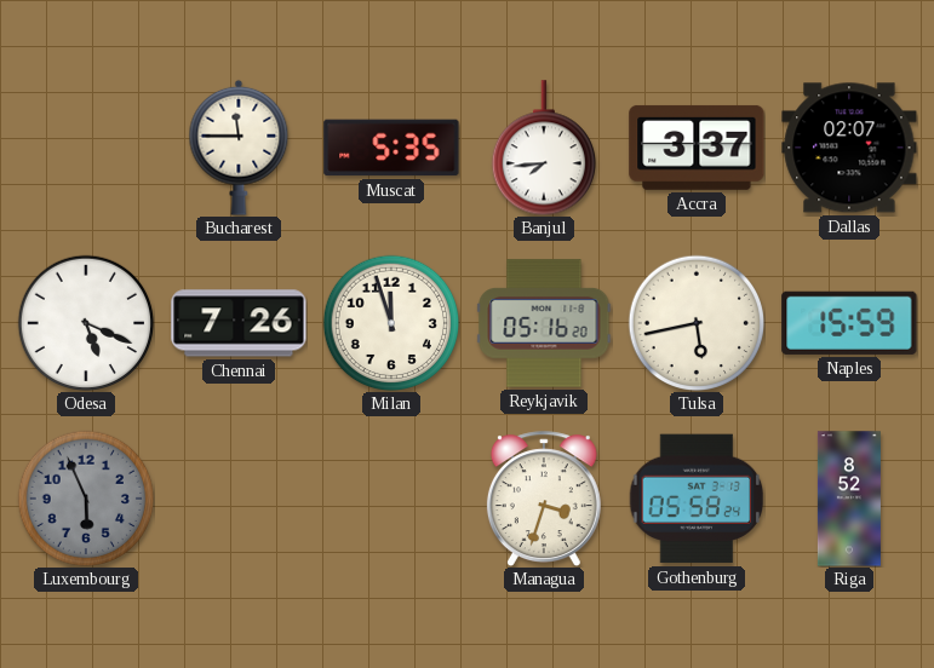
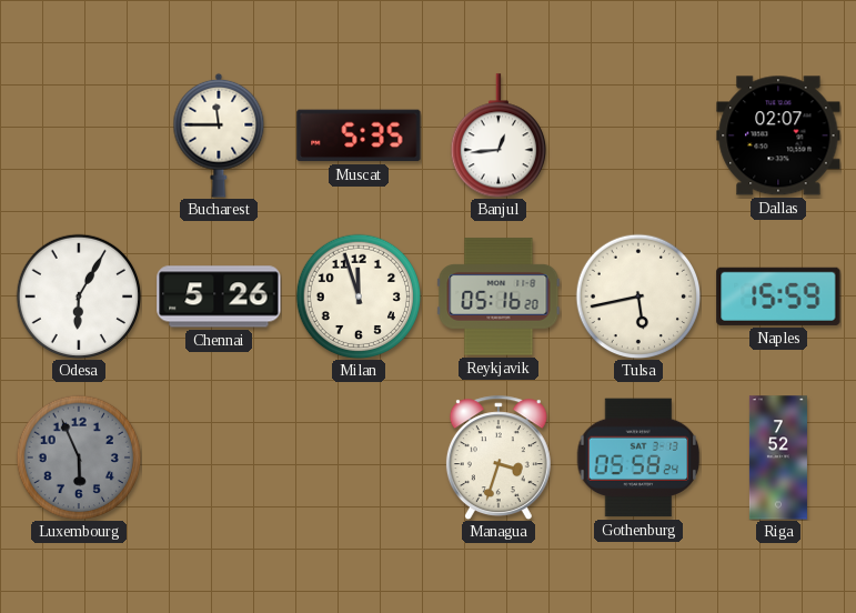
Banjul: 7:44 -> 12:44 (497, 135)
Accra: 3:37 -> none (697, 148)
Odesa: 5:19 -> 6:05 (79, 297)
Chennai: 7:26 -> 5:26 (219, 297)
Riga: 8:52 -> 7:52 (778, 458)
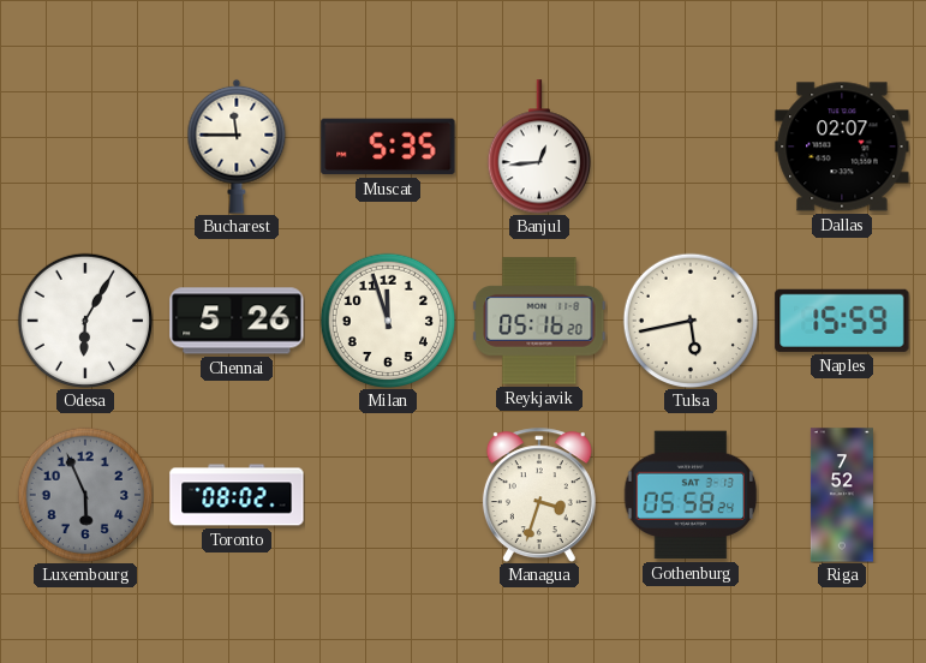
Toronto: none -> 08:02 (237, 495)
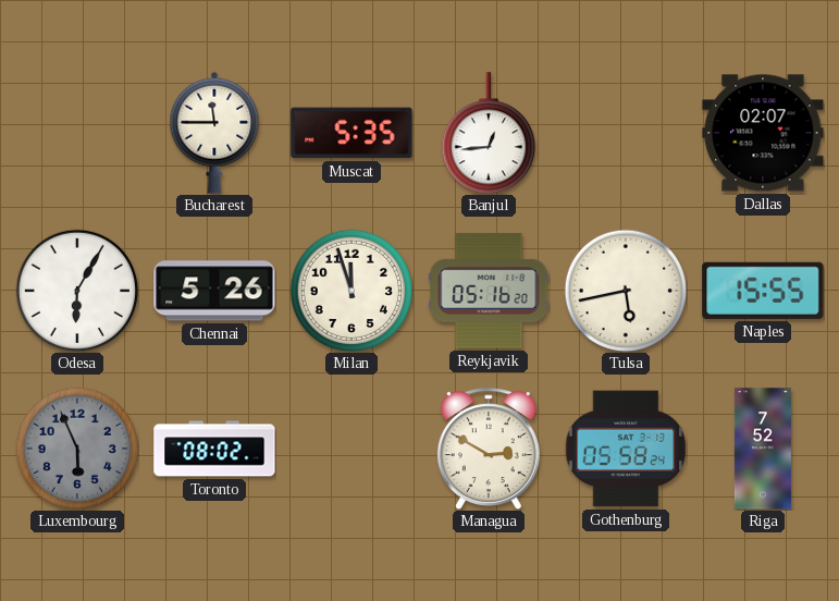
Naples: 15:59 -> 15:55 (763, 291)
Managua: 3:33 -> 2:50 (489, 449)
